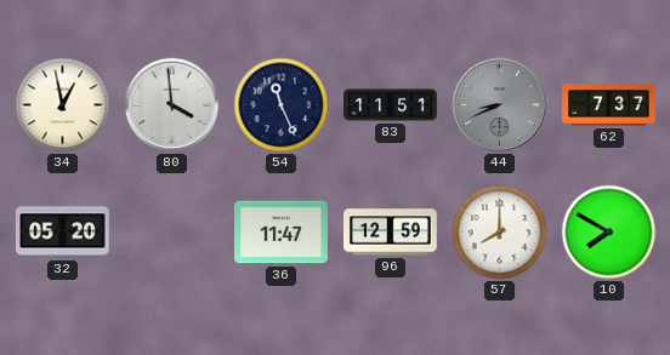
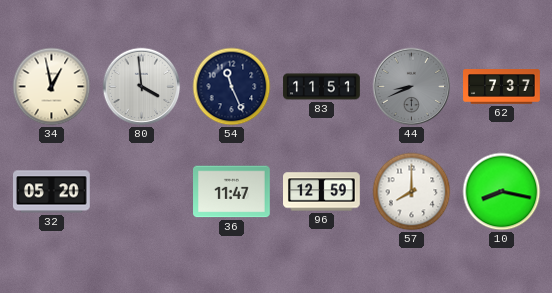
10: 7:50 -> 8:17 (502, 192)
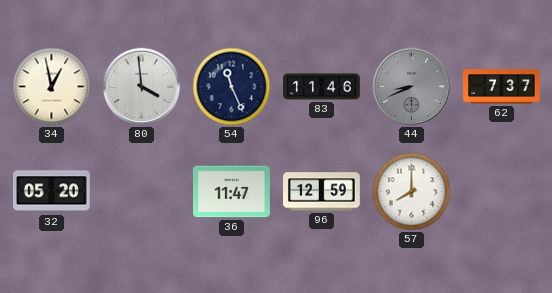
83: 11:51 -> 11:46 (322, 87)
10: 8:17 -> none (502, 192)
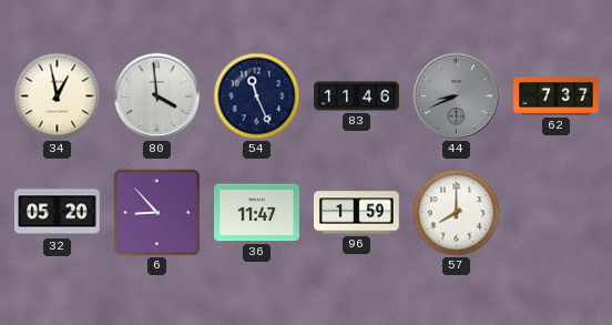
6: none -> 8:53 (157, 213)
96: 12:59 -> 1:59 (357, 213)
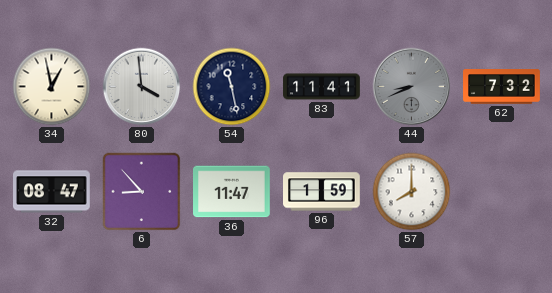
54: 11:26 -> 11:28 (232, 87)
83: 11:46 -> 11:41 (322, 87)
62: 7:37 -> 7:32 (502, 87)
32: 05:20 -> 08:47 (52, 192)
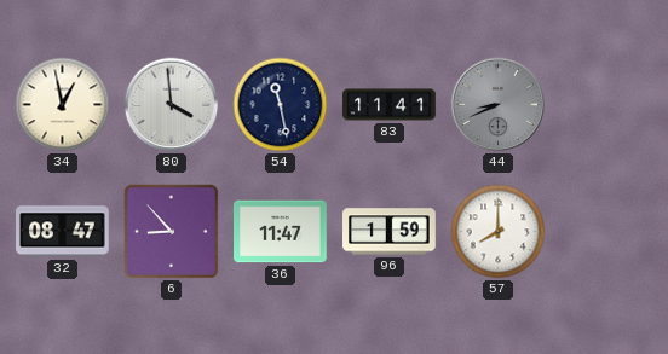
62: 7:32 -> none (502, 87)
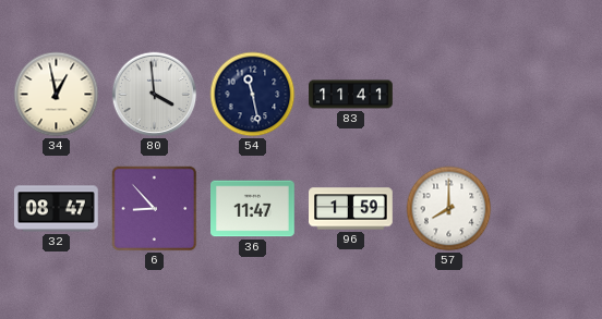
44: 8:41 -> none (499, 105)
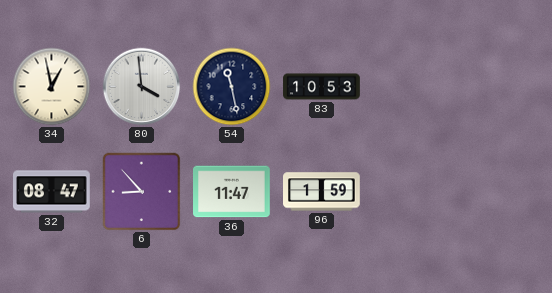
83: 11:41 -> 10:53 (322, 87)
57: 8:00 -> none (449, 209)
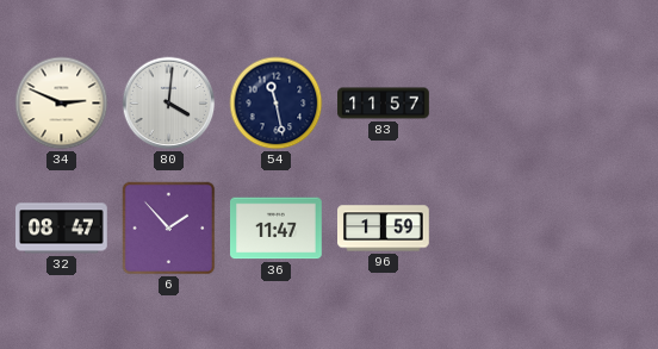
34: 12:58 -> 2:49 (62, 104)
80: 3:59 -> 4:01 (169, 104)
83: 10:53 -> 11:57 (384, 104)
6: 8:53 -> 1:53 (169, 229)
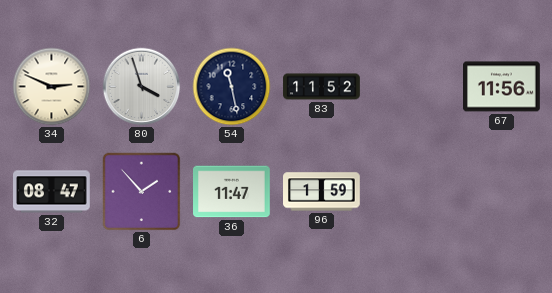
80: 4:01 -> 3:57 (142, 87)
83: 11:57 -> 11:52 (322, 87)
67: none -> 11:56 (502, 87)
